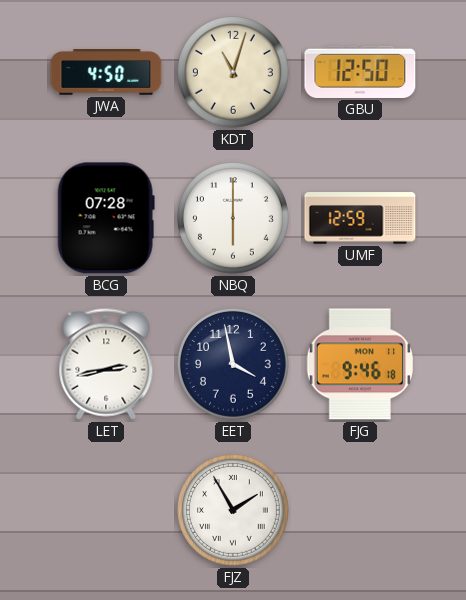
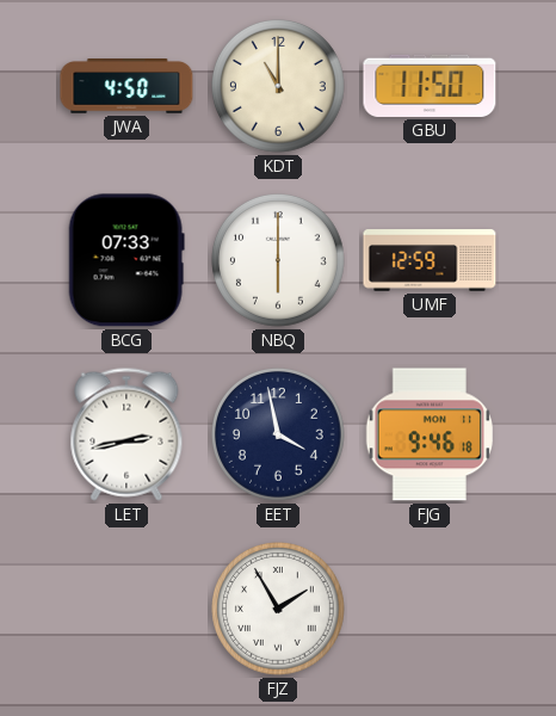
KDT: 11:03 -> 11:00 (279, 87)
GBU: 12:50 -> 11:50 (430, 86)
BCG: 07:28 -> 07:33 (126, 260)
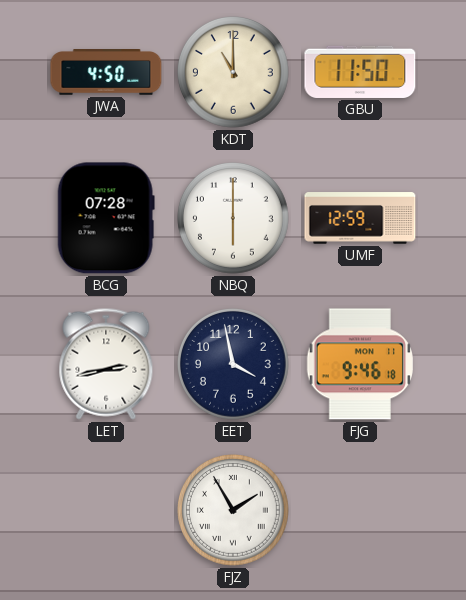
BCG: 07:33 -> 07:28 (106, 218)
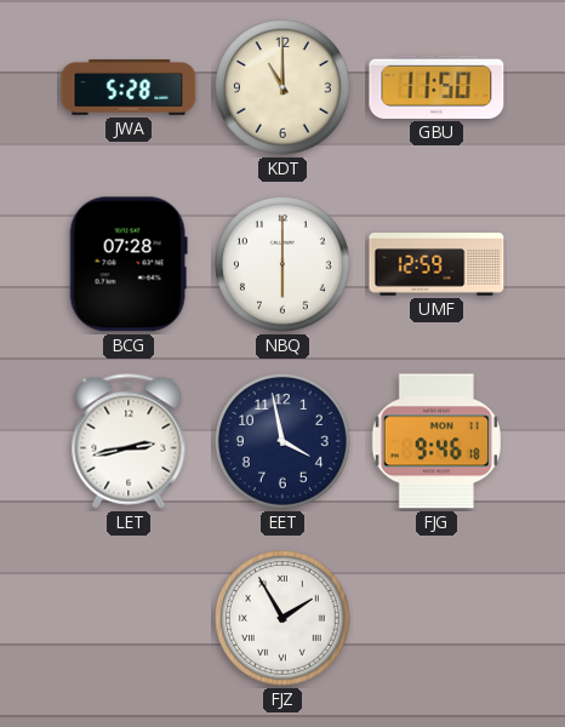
JWA: 4:50 -> 5:28 (129, 88)
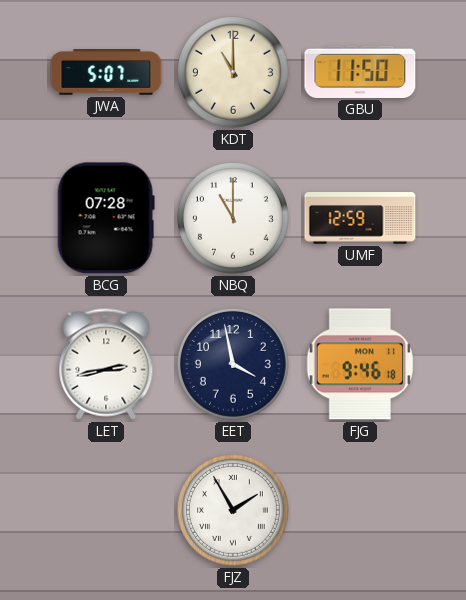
JWA: 5:28 -> 5:07 (106, 73)
NBQ: 6:00 -> 11:00 (234, 219)
